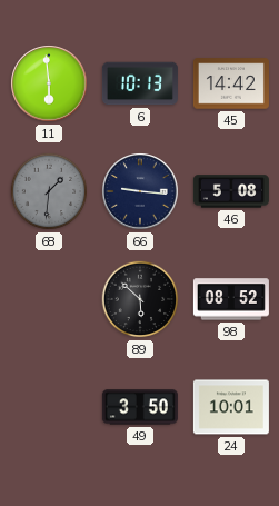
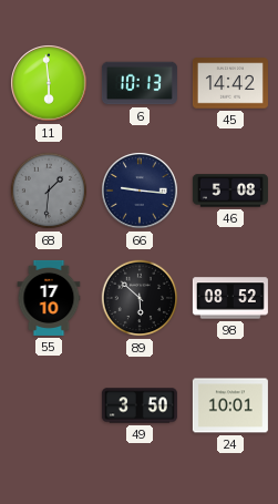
55: none -> 17:10 (49, 298)
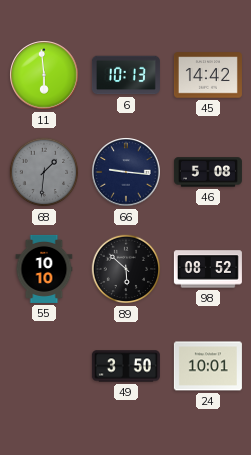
55: 17:10 -> 10:10 (44, 269)
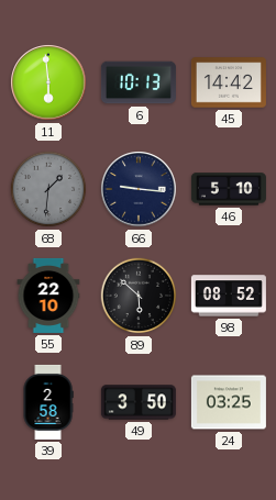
46: 5:08 -> 5:10 (229, 189)
55: 10:10 -> 22:10 (48, 296)
39: none -> 2:58 (48, 402)
24: 10:01 -> 03:25 (229, 402)
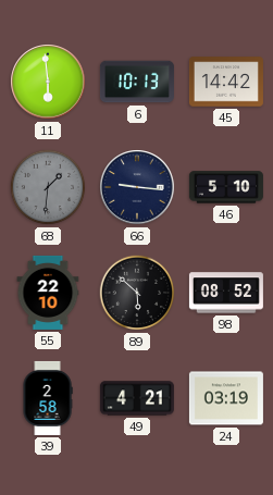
49: 3:50 -> 4:21 (137, 398)
24: 03:25 -> 03:19 (226, 398)
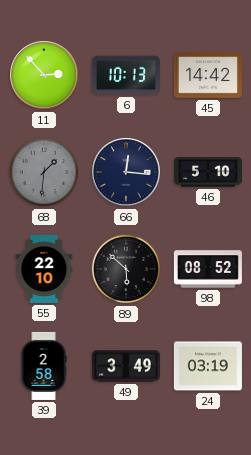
11: 5:59 -> 2:53 (44, 75)
66: 9:16 -> 12:16 (126, 172)
49: 4:21 -> 3:49 (126, 366)
